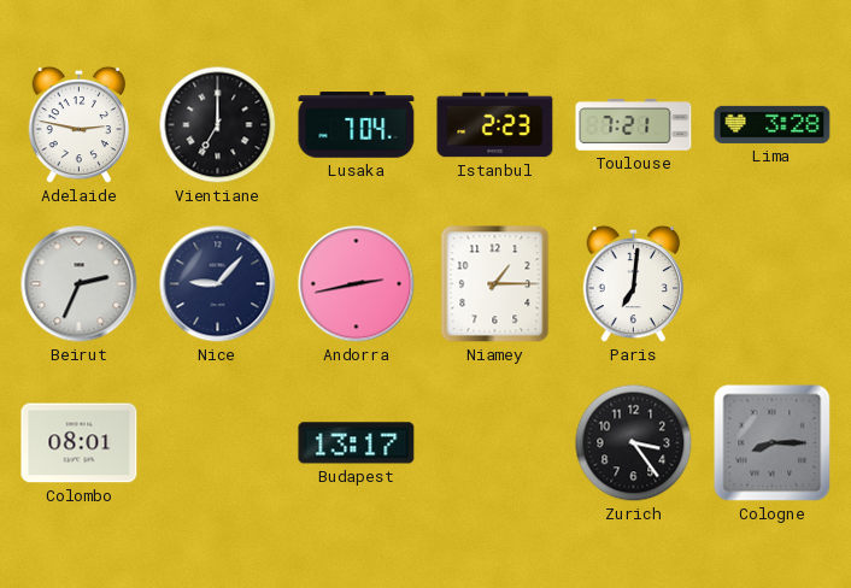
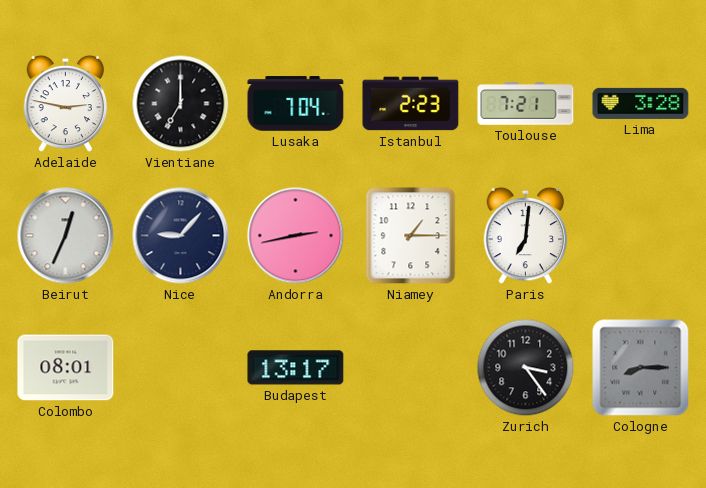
Beirut: 2:34 -> 12:34 (66, 236)
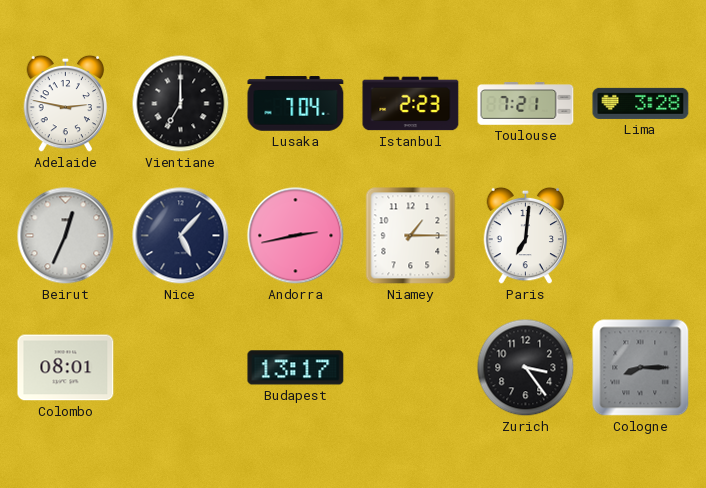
Nice: 9:07 -> 5:07 (181, 236)
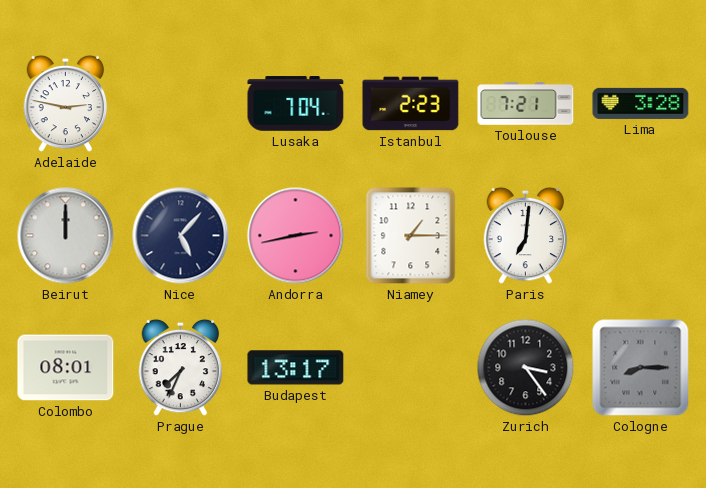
Vientiane: 7:00 -> none (181, 104)
Beirut: 12:34 -> 12:00 (66, 236)
Prague: none -> 7:34 (181, 368)
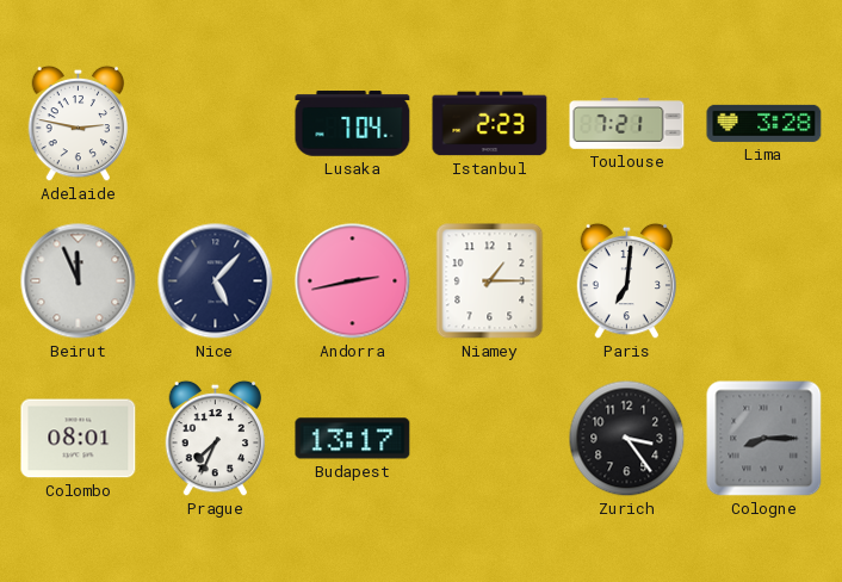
Beirut: 12:00 -> 11:56 (79, 281)
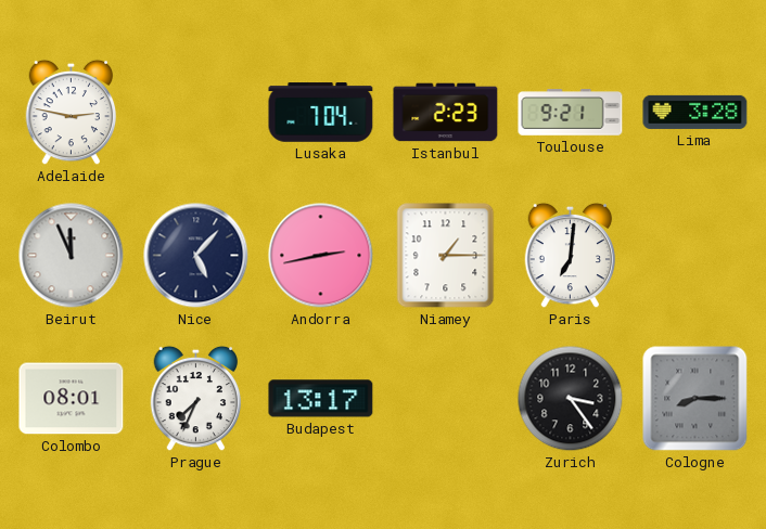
Toulouse: 7:21 -> 9:21 (571, 113)
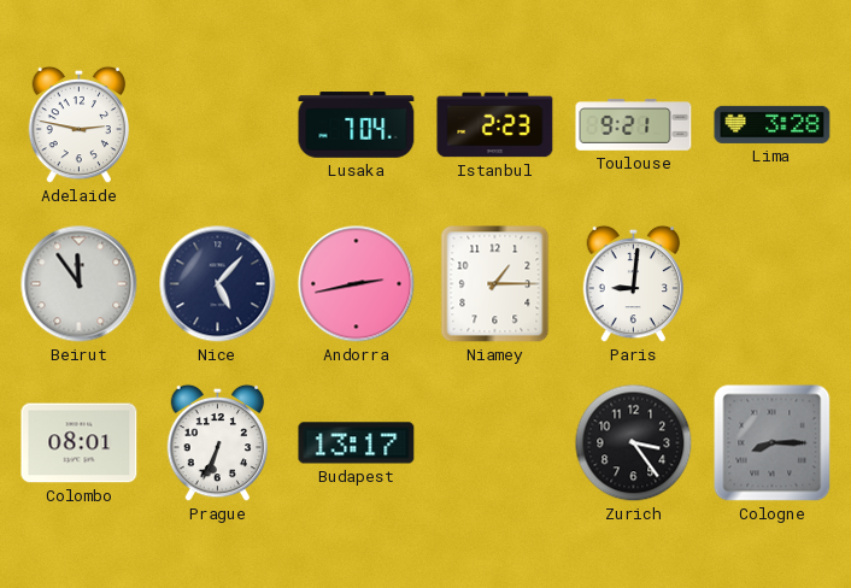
Beirut: 11:56 -> 11:54 (80, 284)
Paris: 7:01 -> 9:01 (634, 284)
Prague: 7:34 -> 6:34 (218, 443)
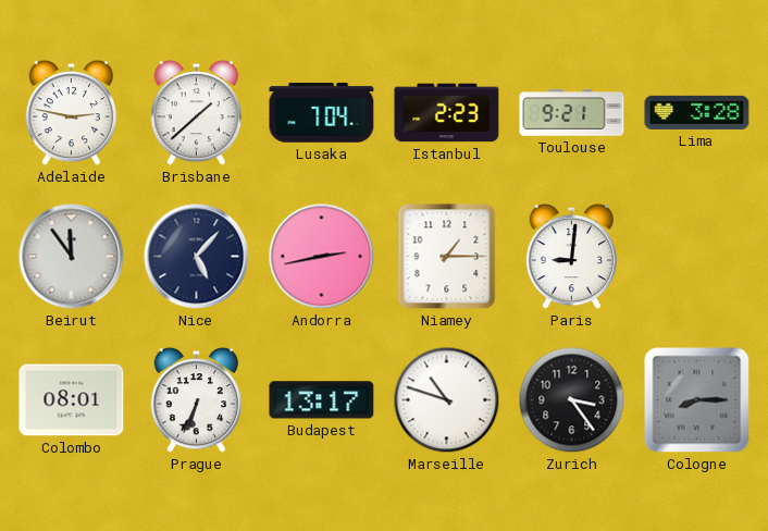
Brisbane: none -> 1:38 (197, 113)
Marseille: none -> 10:48 (447, 400)
